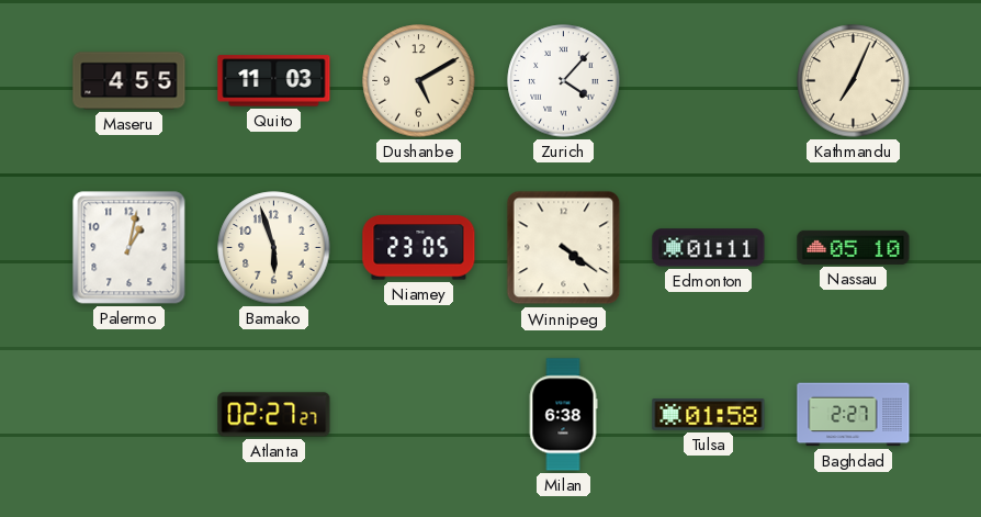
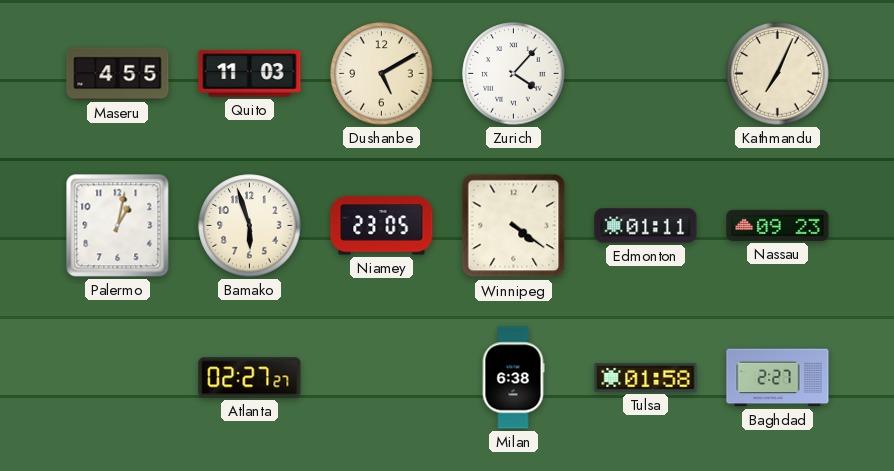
Nassau: 05:10 -> 09:23 (778, 225)
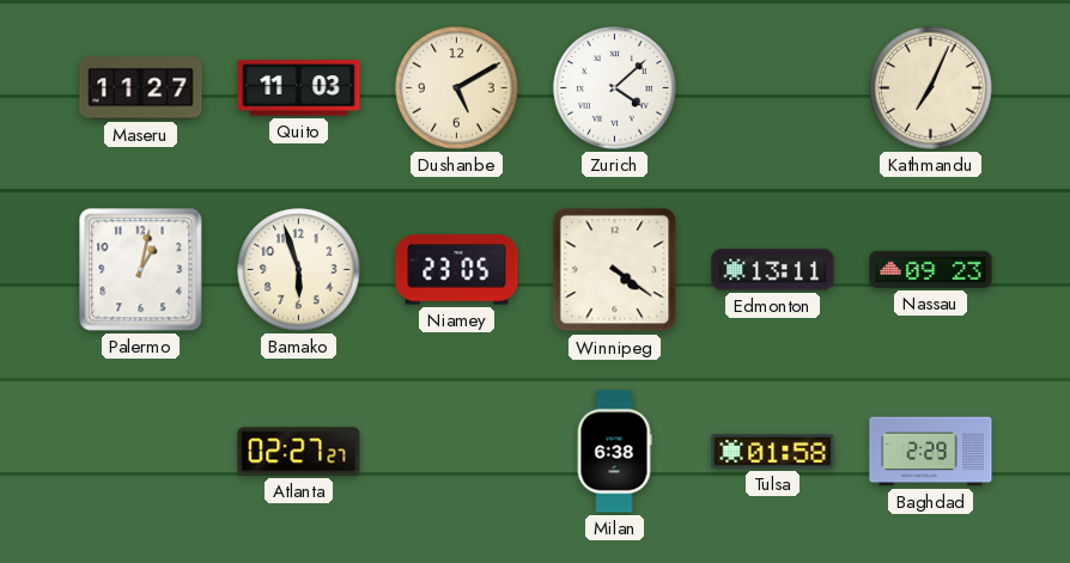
Maseru: 4:55 -> 11:27 (141, 88)
Zurich: 4:07 -> 4:08 (615, 88)
Edmonton: 01:11 -> 13:11 (773, 270)
Baghdad: 2:27 -> 2:29 (931, 452)
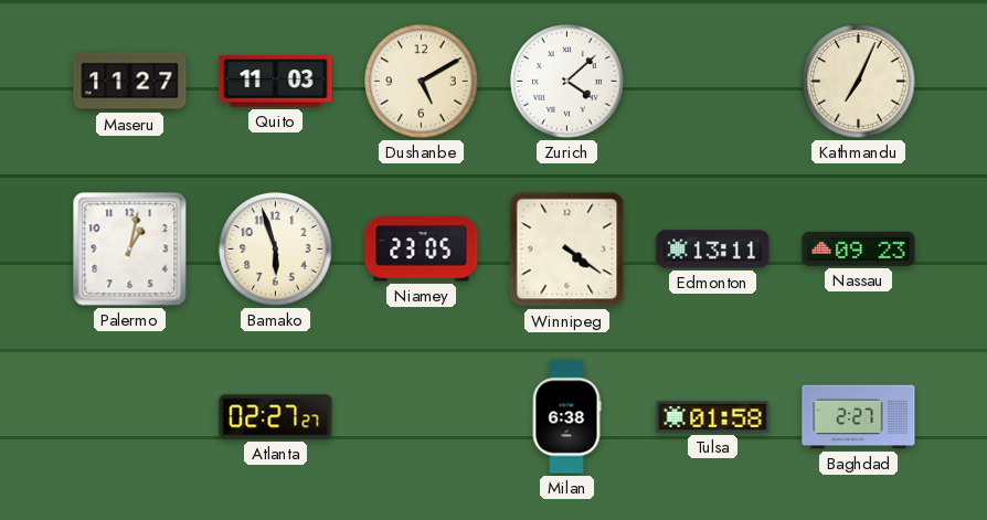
Baghdad: 2:29 -> 2:27 (859, 417)
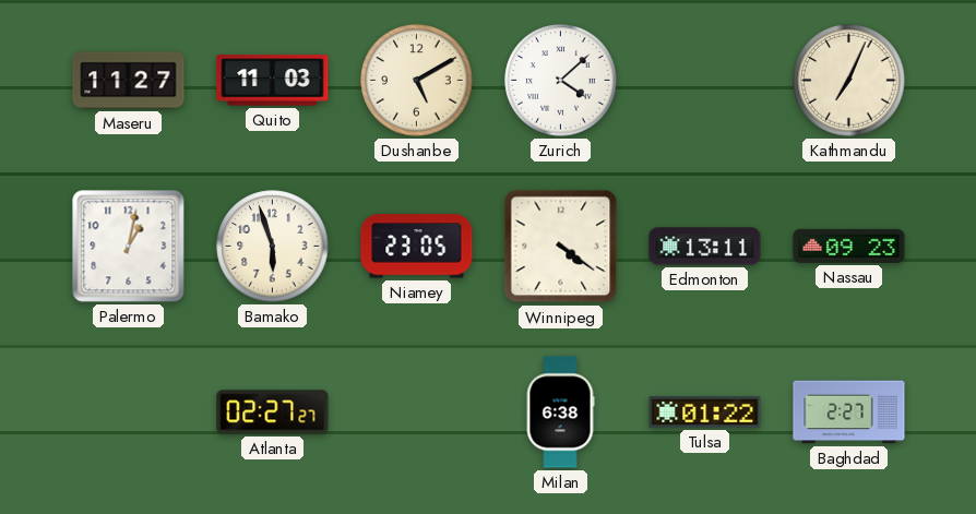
Tulsa: 01:58 -> 01:22 (705, 413)
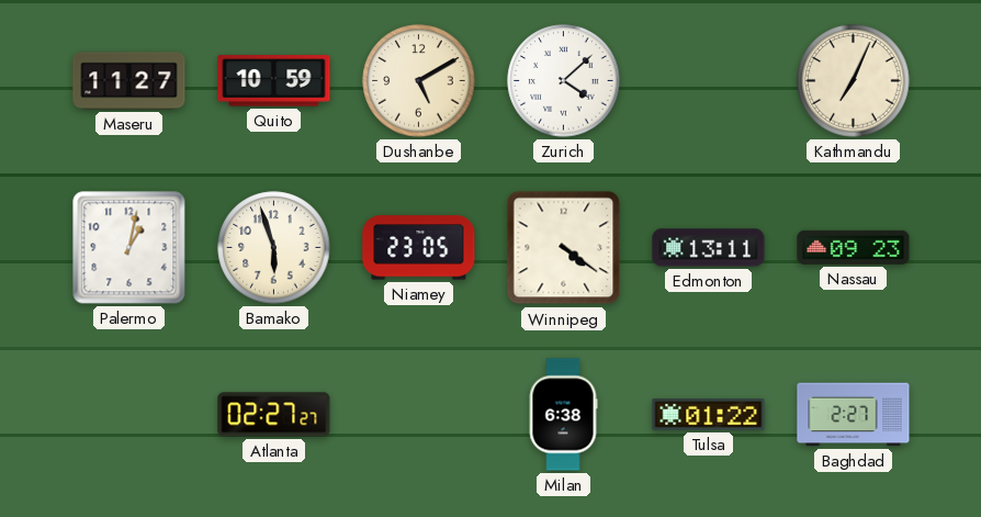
Quito: 11:03 -> 10:59 (274, 81)
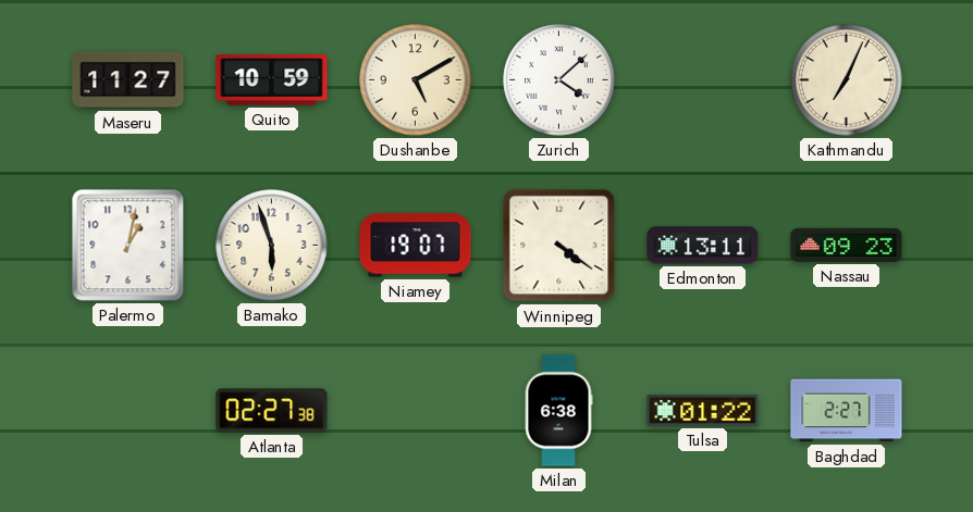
Niamey: 23:05 -> 19:07 (416, 246)
Atlanta: 02:27:27 -> 02:27:38 (272, 411)
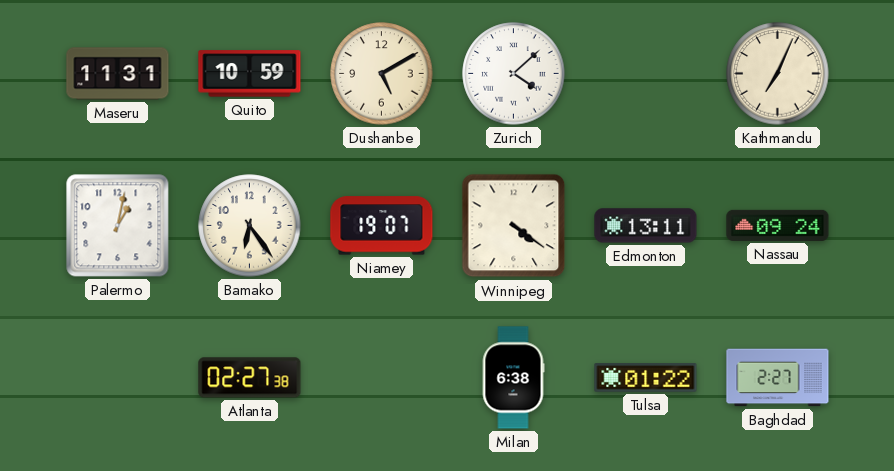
Maseru: 11:27 -> 11:31 (118, 74)
Bamako: 5:57 -> 6:24 (250, 226)
Nassau: 09:23 -> 09:24 (778, 225)
